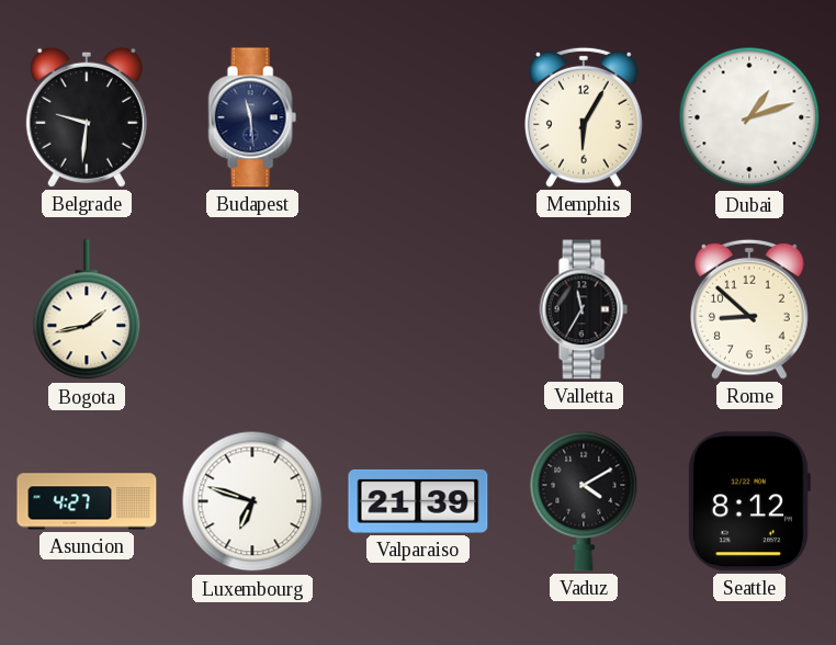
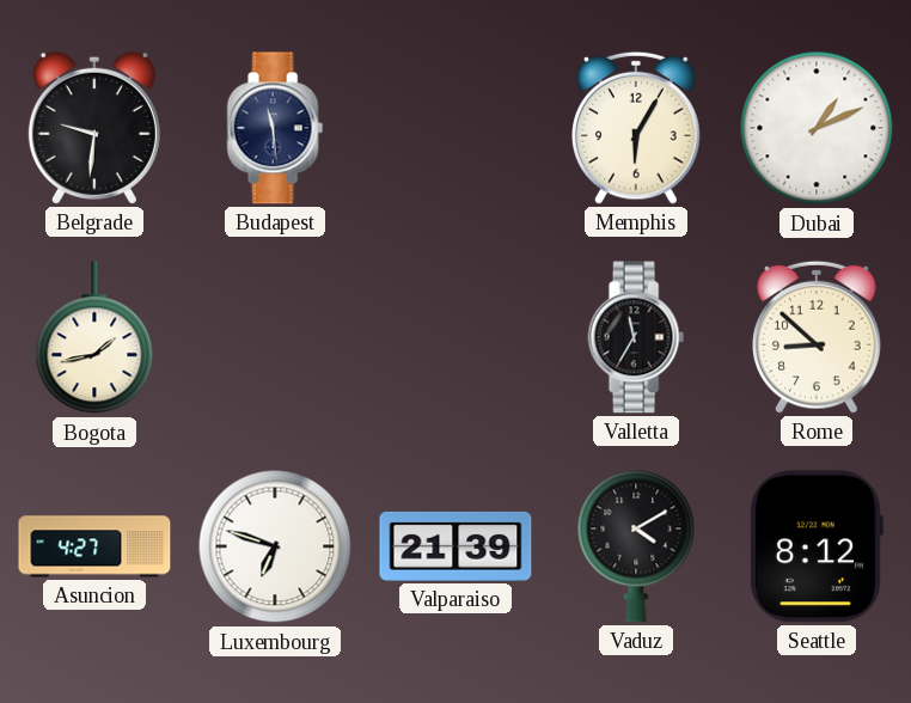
Dubai: 1:12 -> 1:11 (817, 128)
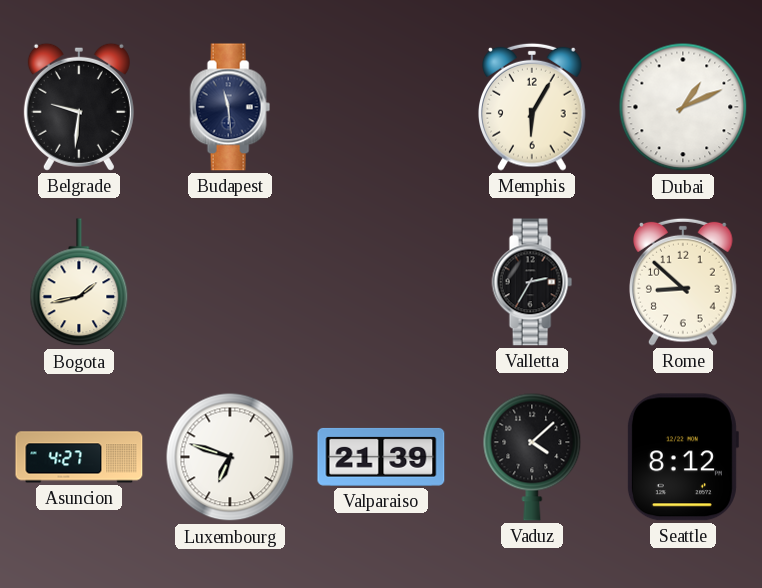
Valletta: 11:35 -> 2:35 (532, 282)
Vaduz: 4:10 -> 4:08 (532, 457)
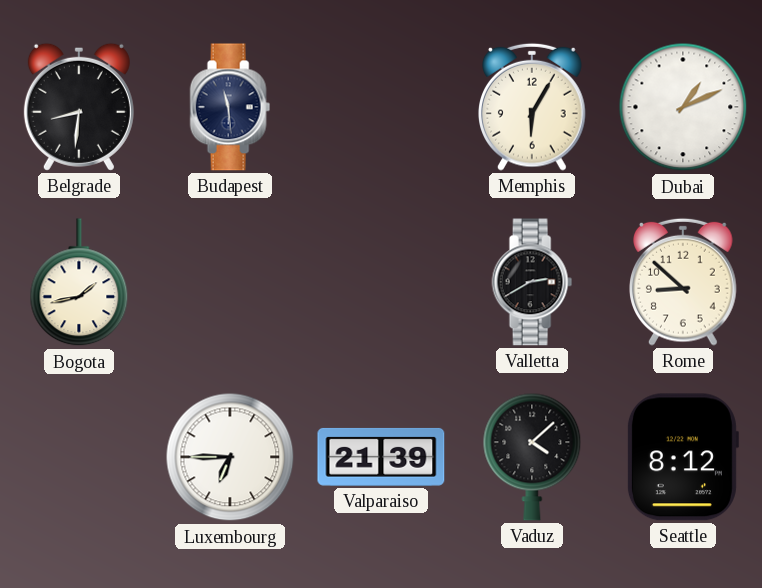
Belgrade: 9:31 -> 8:31 (79, 107)
Valletta: 2:35 -> 2:40 (532, 282)
Asuncion: 4:27 -> none (79, 457)
Luxembourg: 6:48 -> 6:45 (230, 457)
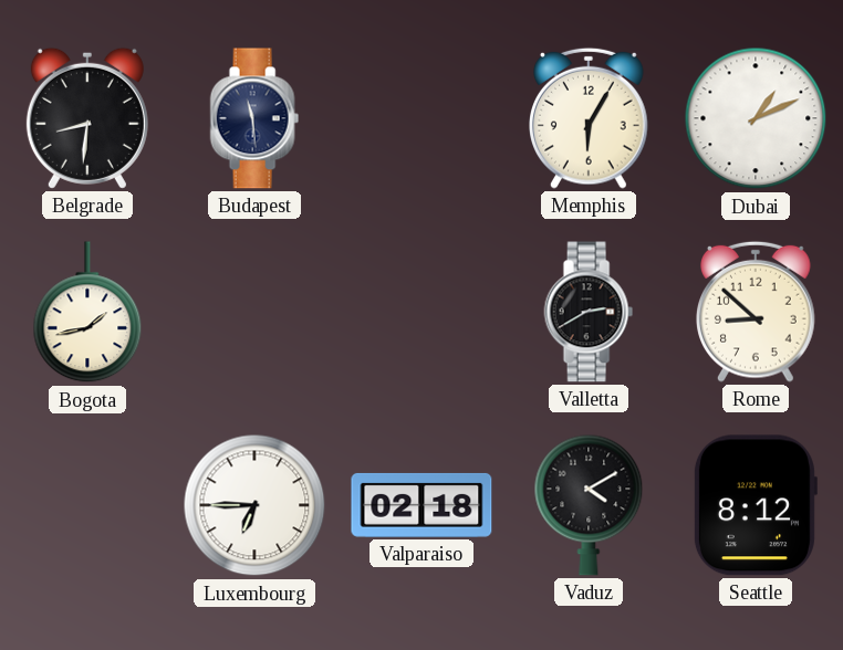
Valparaiso: 21:39 -> 02:18 (421, 505)
Vaduz: 4:08 -> 4:10 (589, 505)
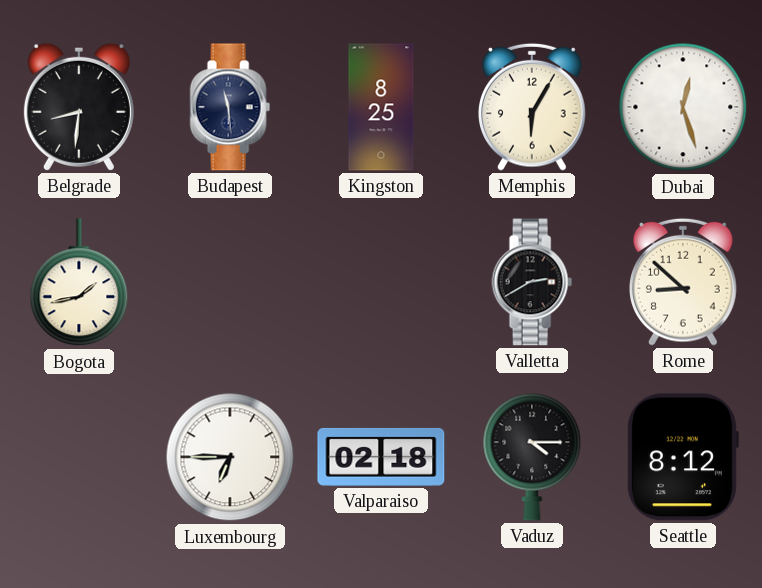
Kingston: none -> 8:25 (381, 107)
Dubai: 1:11 -> 12:27 (683, 107)
Vaduz: 4:10 -> 4:15 (532, 457)
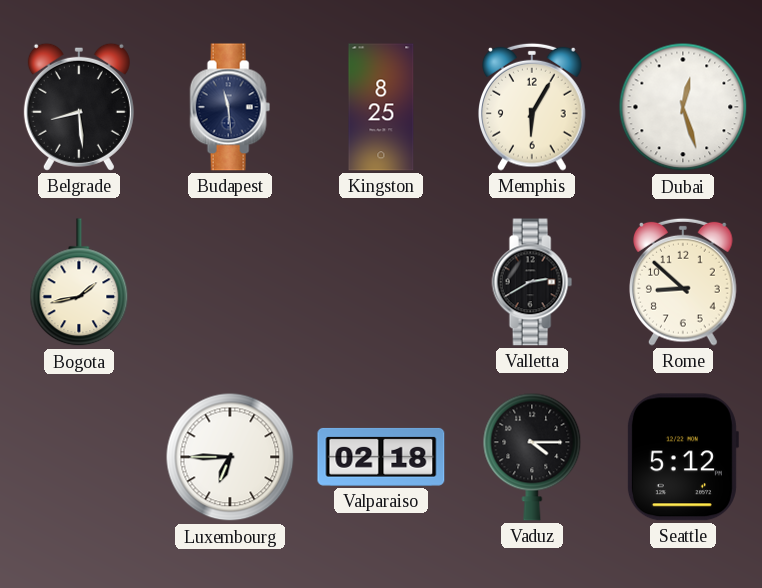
Belgrade: 8:31 -> 8:29 (79, 107)
Seattle: 8:12 -> 5:12 (682, 457)
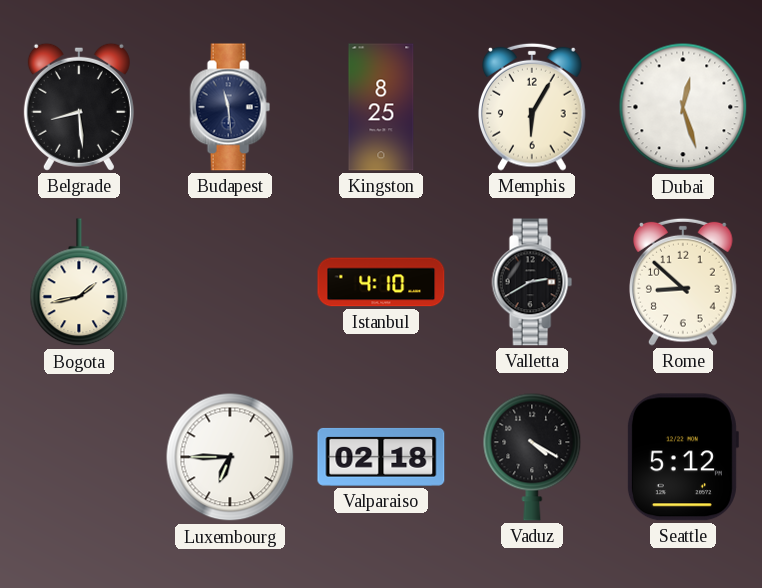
Istanbul: none -> 4:10 (381, 282)
Vaduz: 4:15 -> 4:20 (532, 457)
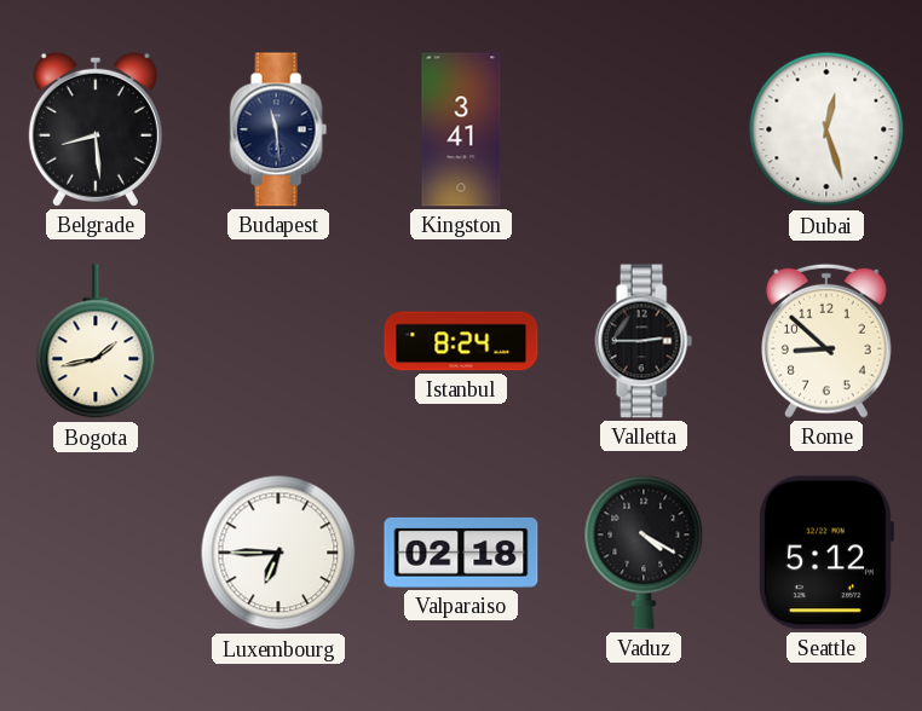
Kingston: 8:25 -> 3:41 (461, 129)
Memphis: 6:05 -> none (533, 107)
Istanbul: 4:10 -> 8:24 (461, 341)
Valletta: 2:40 -> 2:45 (644, 341)
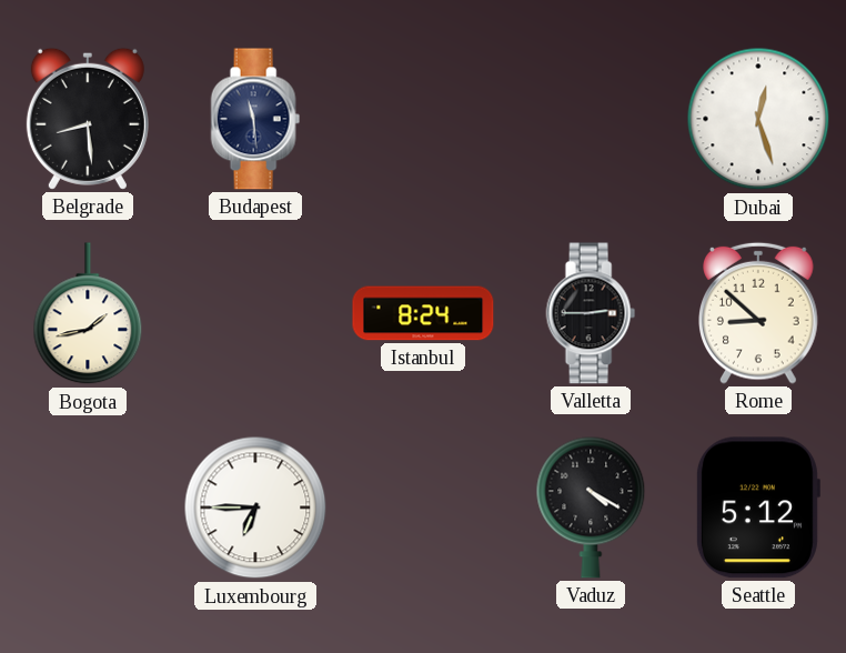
Kingston: 3:41 -> none (461, 129)
Valparaiso: 02:18 -> none (461, 553)
